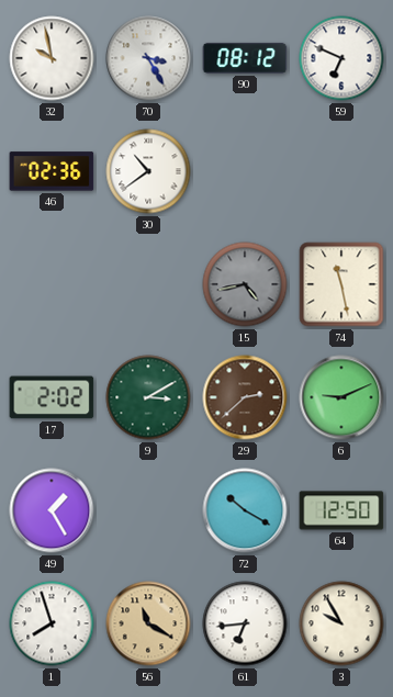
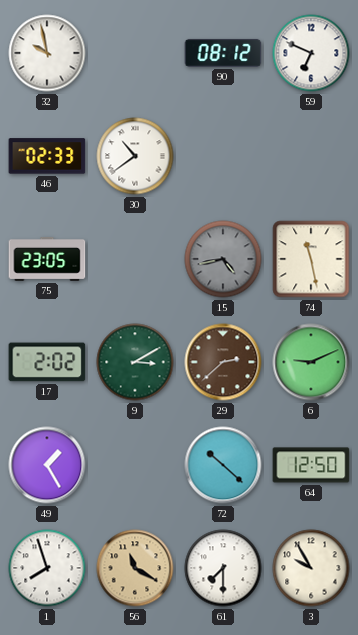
70: 3:25 -> none (148, 58)
46: 02:36 -> 02:33 (47, 156)
75: none -> 23:05 (47, 259)
72: 10:20 -> 10:22 (223, 465)
61: 6:44 -> 7:30 (223, 568)
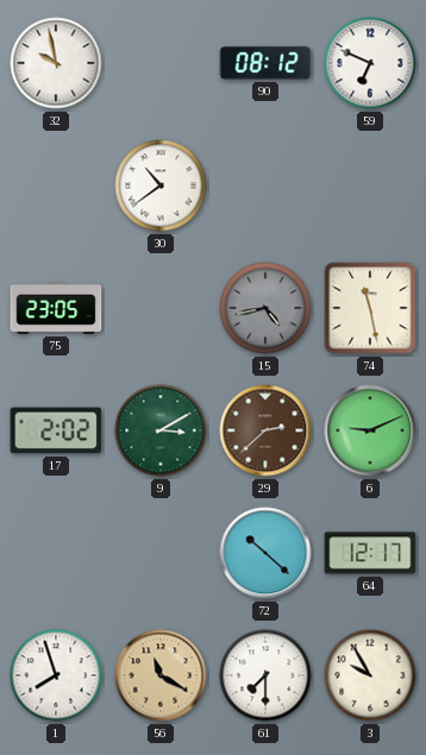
46: 02:33 -> none (47, 156)
49: 1:25 -> none (47, 465)
64: 12:50 -> 12:17 (370, 553)
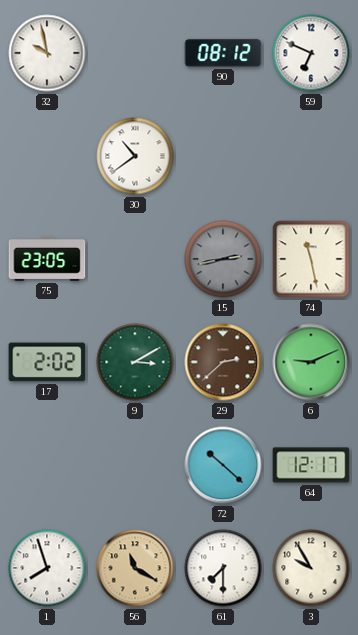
15: 4:43 -> 2:43 (223, 259)
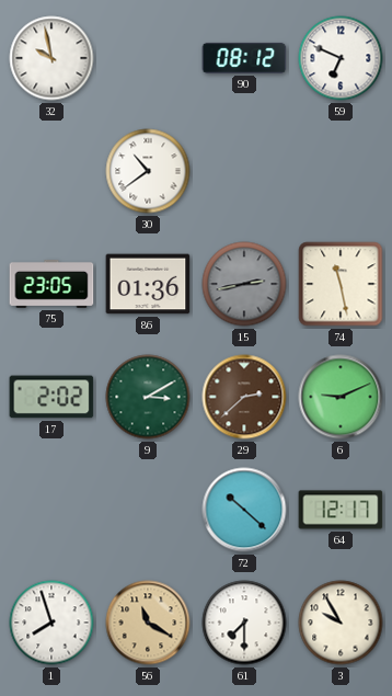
86: none -> 01:36 (148, 284)
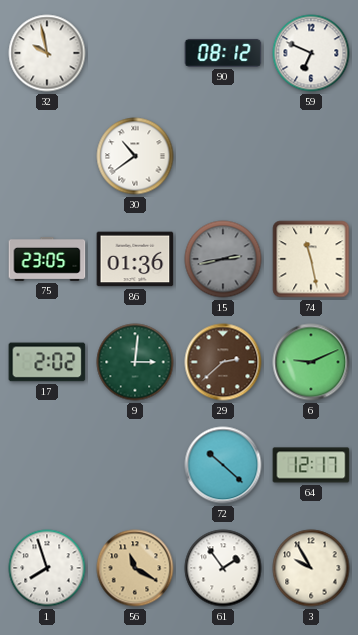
9: 3:10 -> 3:01 (135, 362)
61: 7:30 -> 1:54 (223, 568)
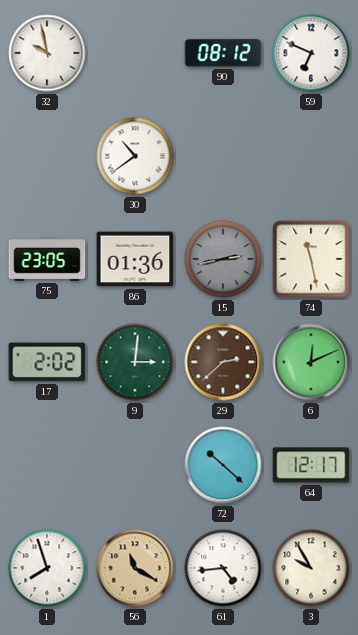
6: 9:11 -> 12:11 (311, 362)
61: 1:54 -> 4:44 (223, 568)
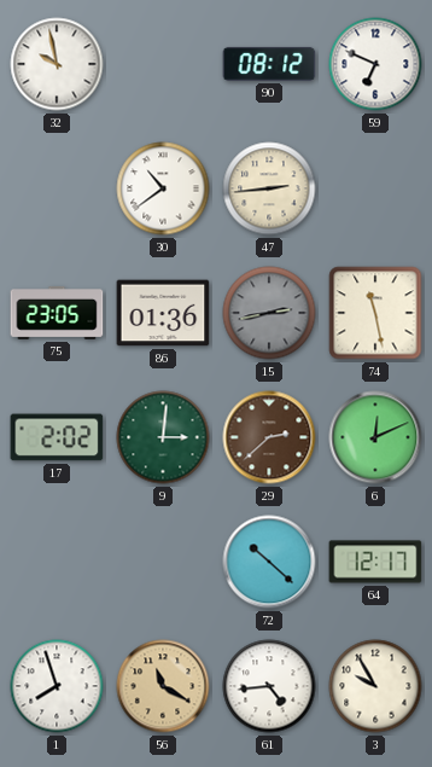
47: none -> 2:44 (269, 188)
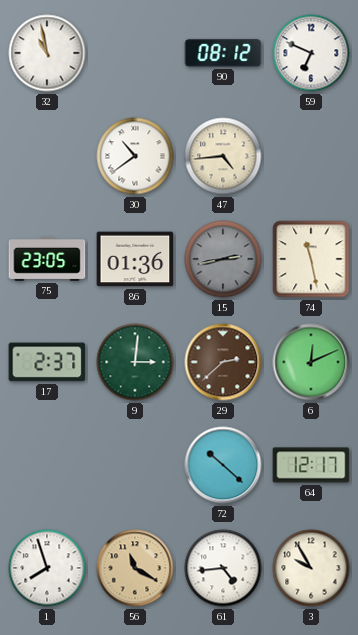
32: 9:58 -> 10:58 (47, 53)
47: 2:44 -> 4:44 (223, 156)
17: 2:02 -> 2:37 (47, 362)
